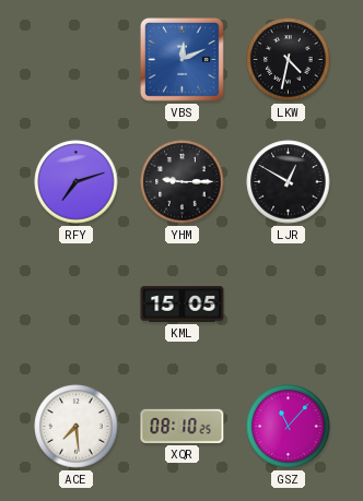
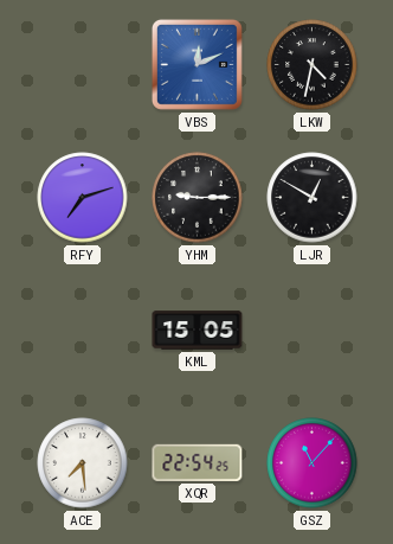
XQR: 08:10 -> 22:54 (198, 462)
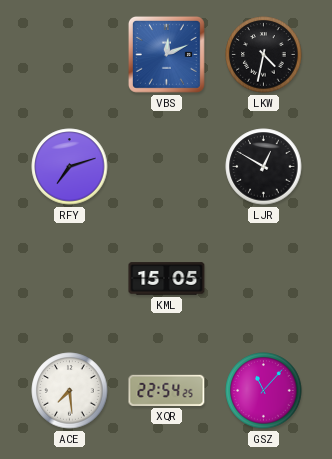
YHM: 9:15 -> none (198, 198)
